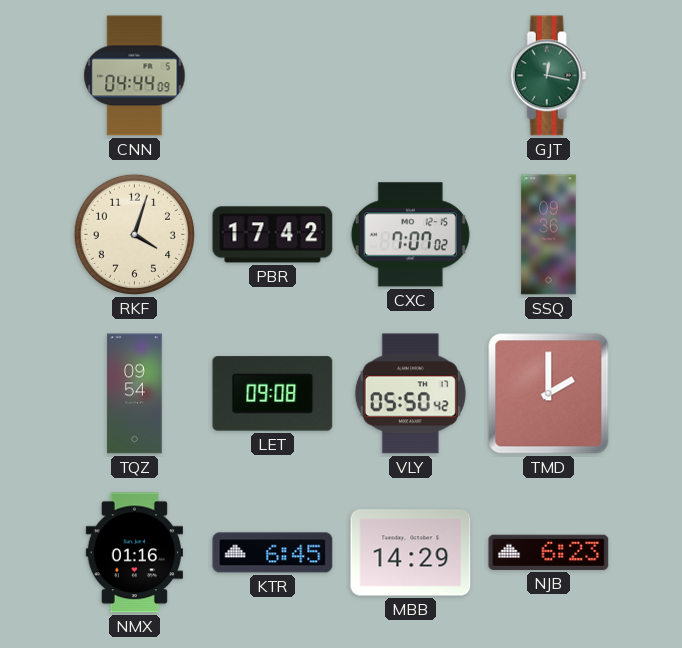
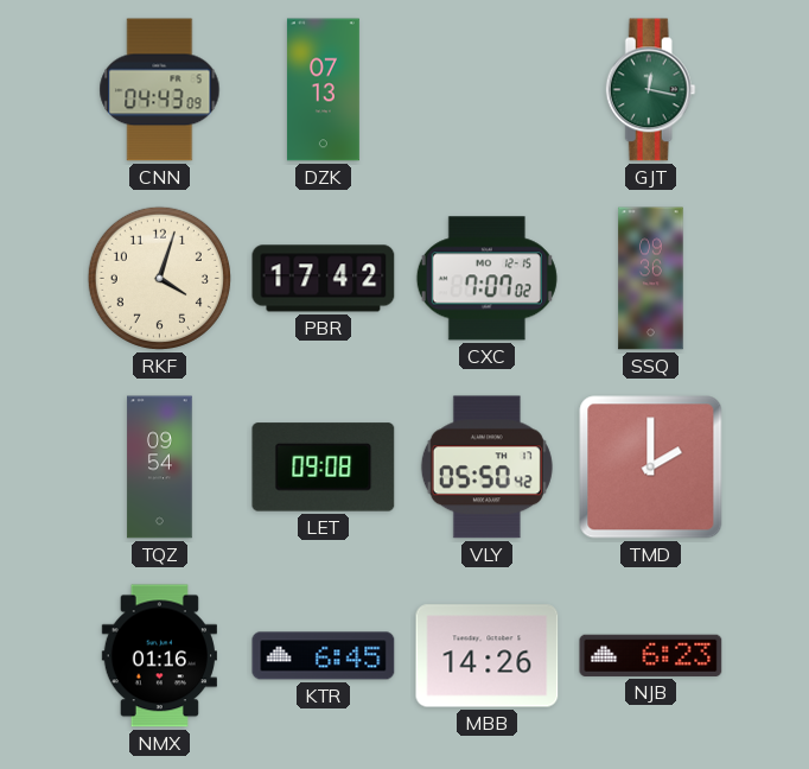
CNN: 04:44 -> 04:43 (160, 90)
DZK: none -> 07:13 (323, 90)
MBB: 14:29 -> 14:26 (488, 656)
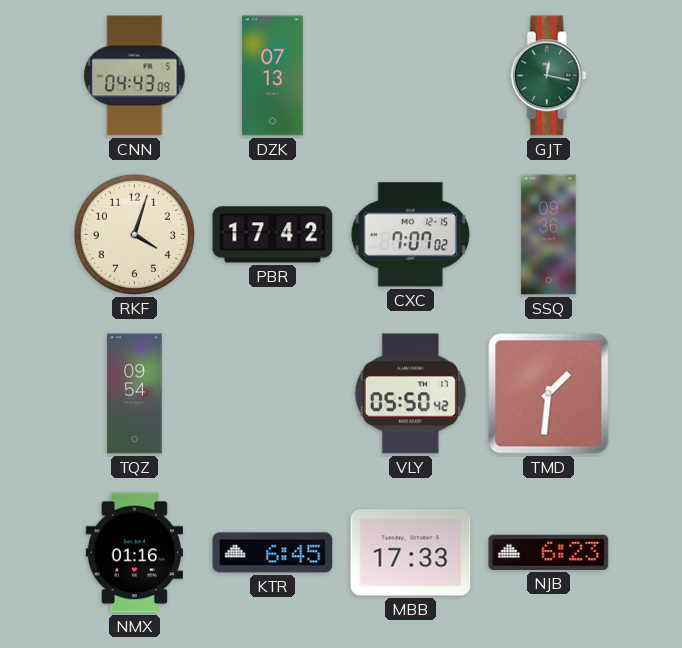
LET: 09:08 -> none (324, 468)
TMD: 2:00 -> 1:31 (549, 394)
MBB: 14:26 -> 17:33 (411, 553)
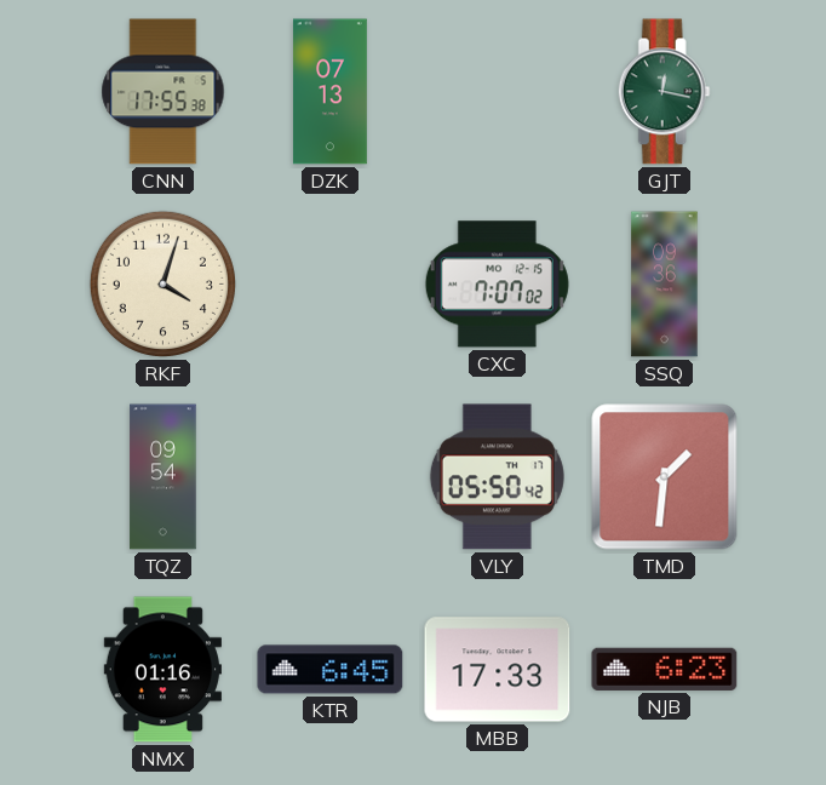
CNN: 04:43 -> 17:55 (164, 92)
PBR: 17:42 -> none (273, 235)
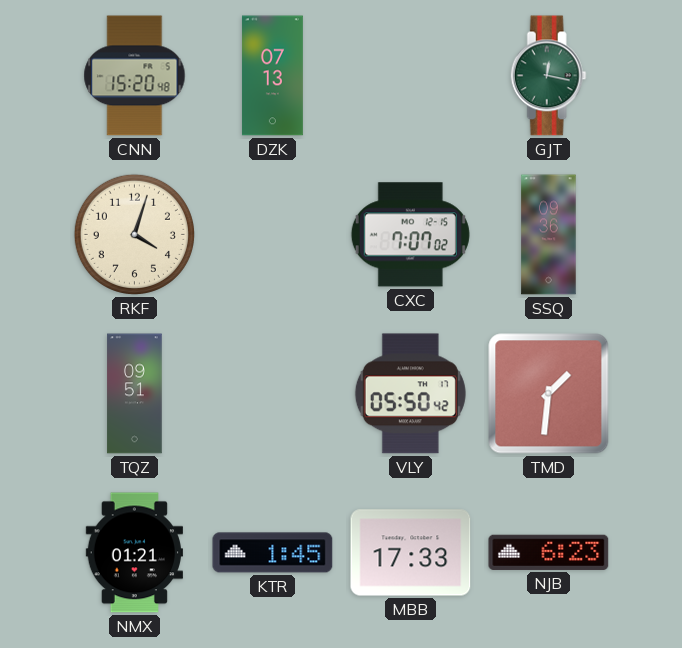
CNN: 17:55 -> 15:20 (135, 76)
TQZ: 09:54 -> 09:51 (135, 394)
NMX: 01:16 -> 01:21 (134, 553)
KTR: 6:45 -> 1:45 (273, 553)
